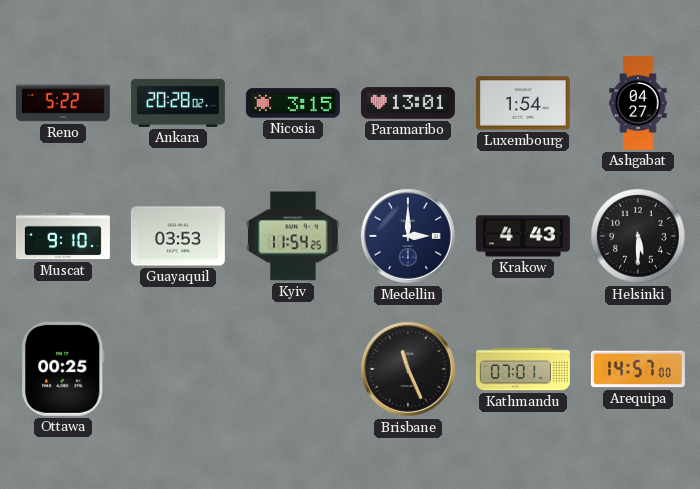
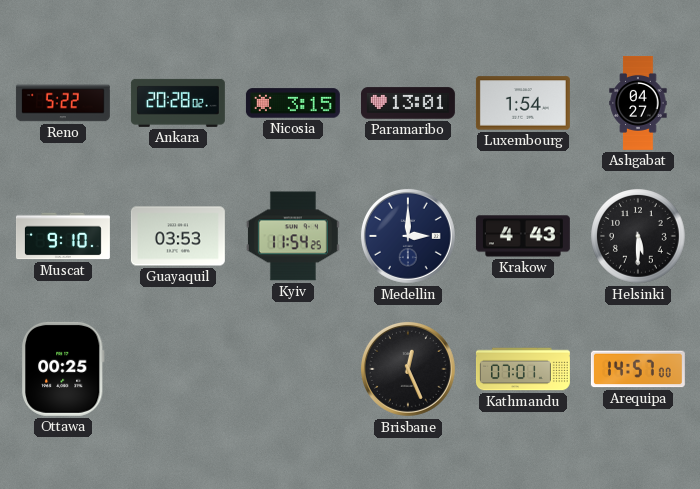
Brisbane: 11:26 -> 12:26 (408, 369)
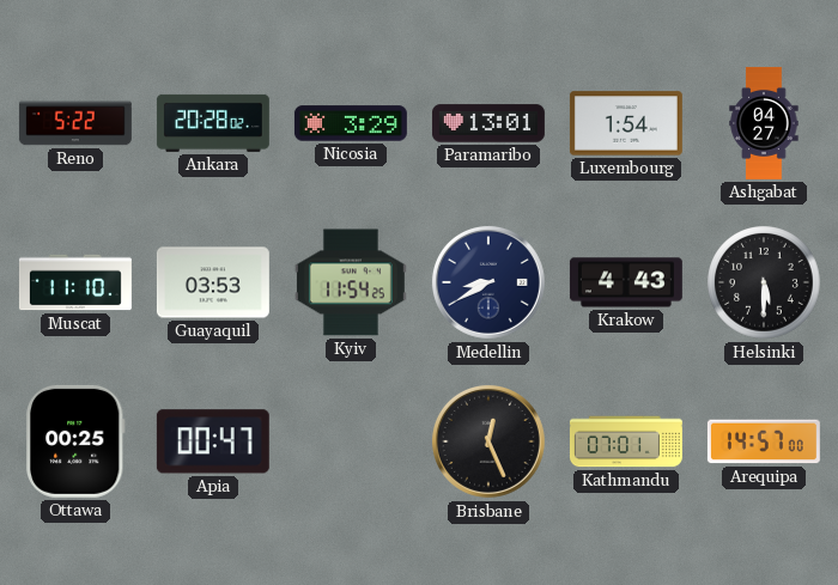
Nicosia: 3:15 -> 3:29 (351, 123)
Muscat: 9:10 -> 11:10 (75, 282)
Medellin: 3:00 -> 8:40 (488, 282)
Apia: none -> 00:47 (213, 441)
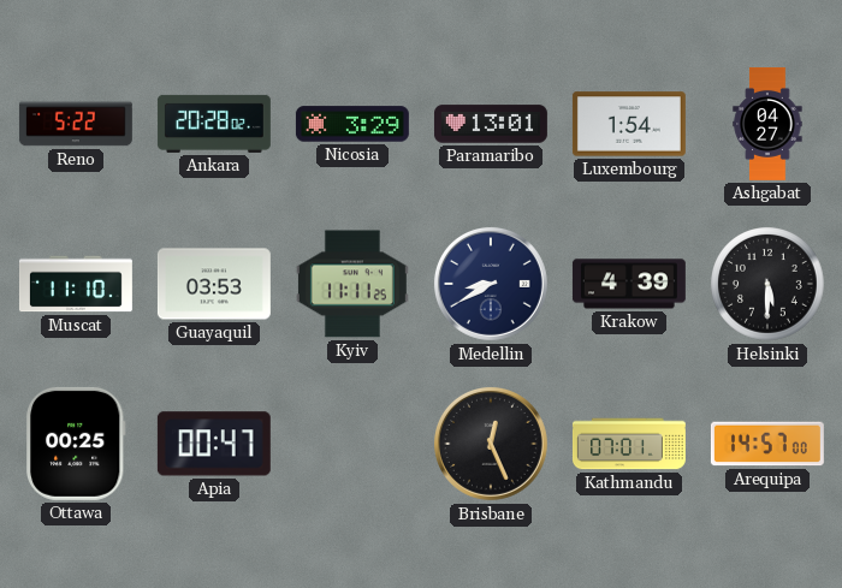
Kyiv: 11:54 -> 11:11 (352, 284)
Krakow: 4:43 -> 4:39 (629, 284)
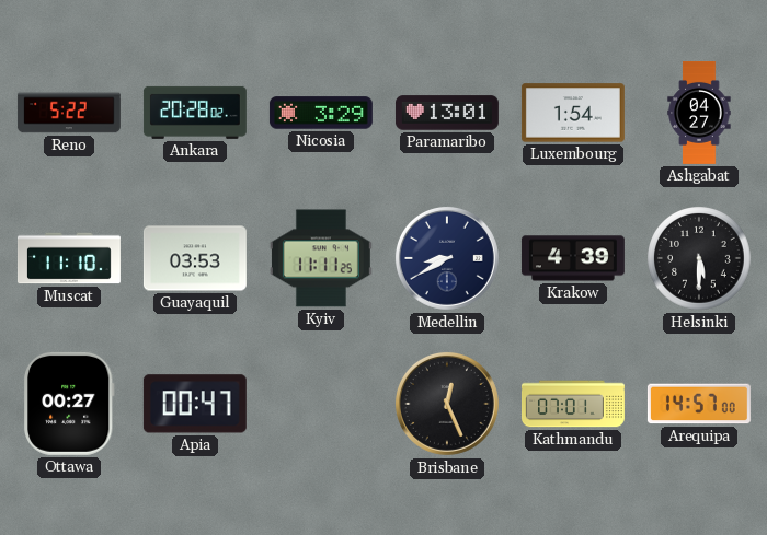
Ottawa: 00:25 -> 00:27 (69, 404)
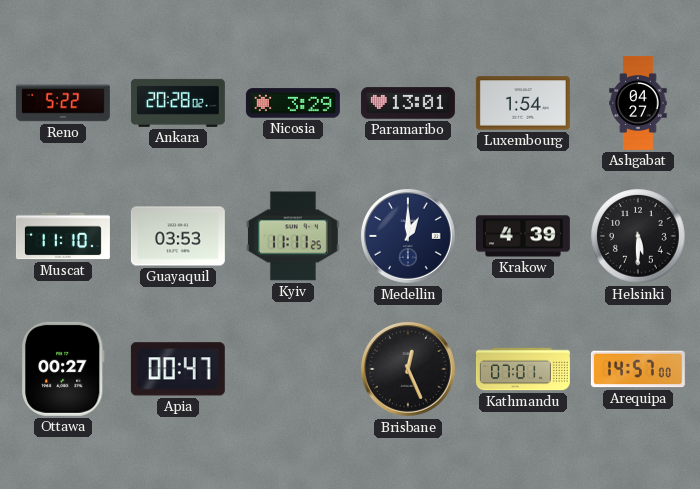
Medellin: 8:40 -> 1:00 (408, 236)
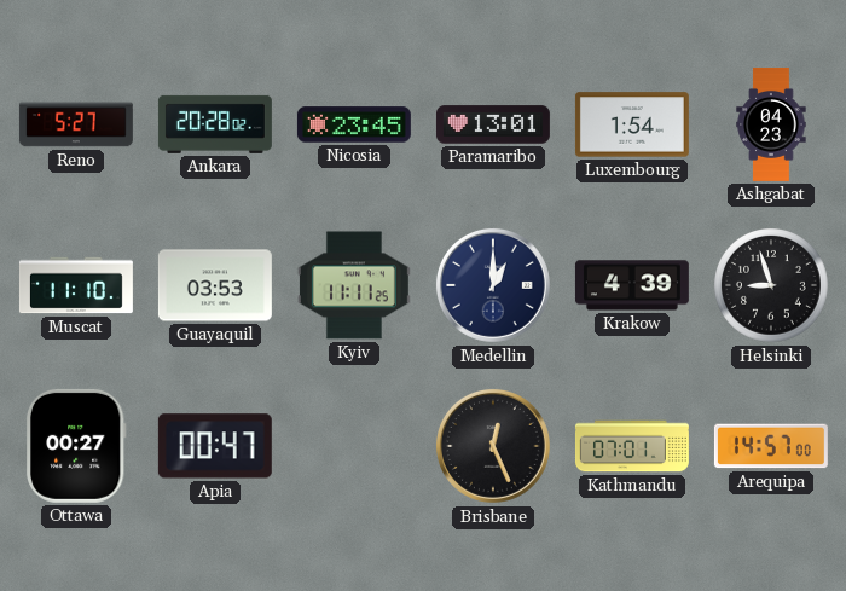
Reno: 5:22 -> 5:27 (76, 124)
Nicosia: 3:29 -> 23:45 (354, 124)
Ashgabat: 04:27 -> 04:23 (771, 124)
Helsinki: 5:30 -> 8:57 (771, 285)
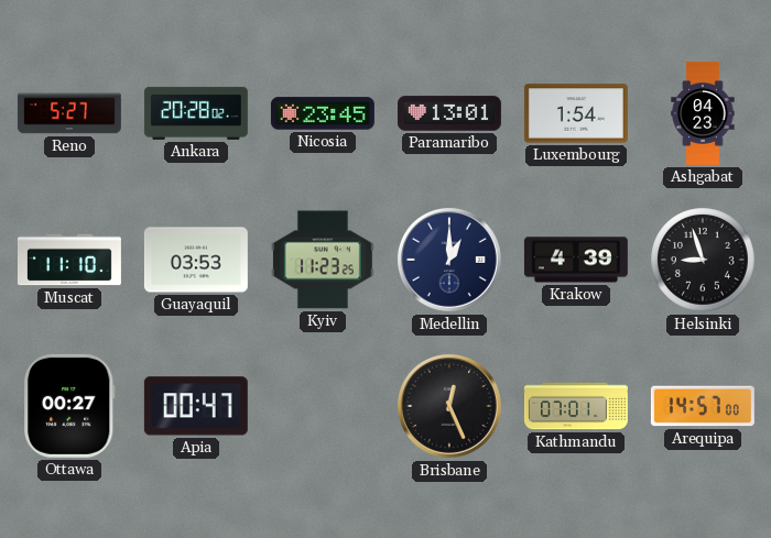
Kyiv: 11:11 -> 11:23 (323, 260)
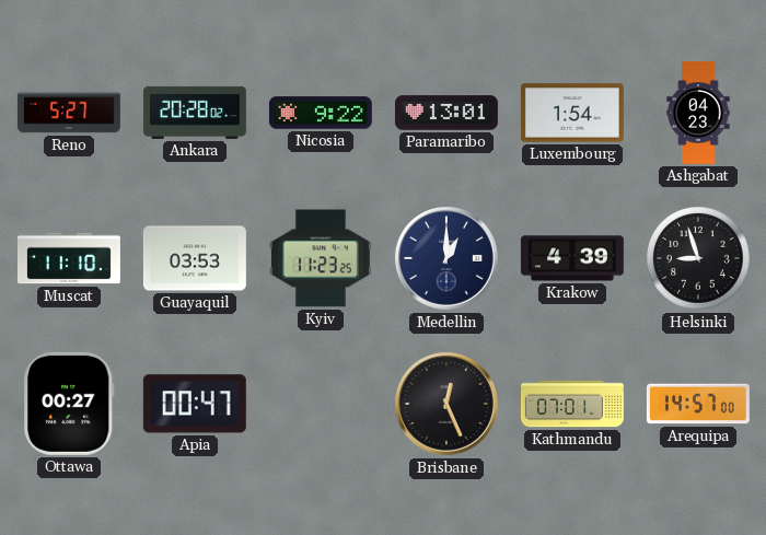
Nicosia: 23:45 -> 9:22 (321, 113)
